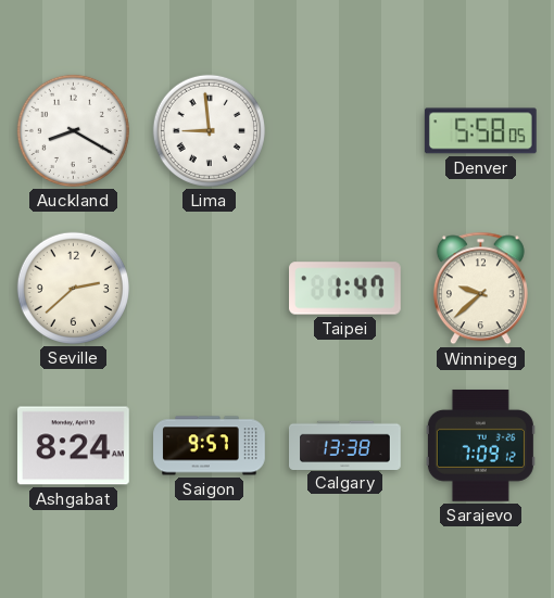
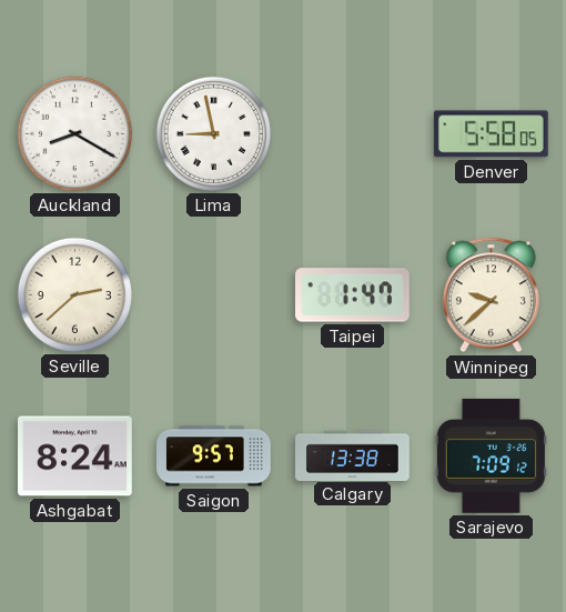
Lima: 8:59 -> 8:58 (213, 133)
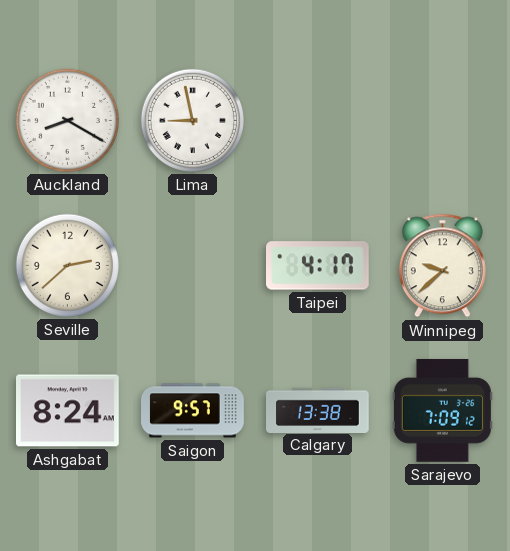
Denver: 5:58 -> none (491, 134)
Taipei: 1:47 -> 4:17 (318, 266)
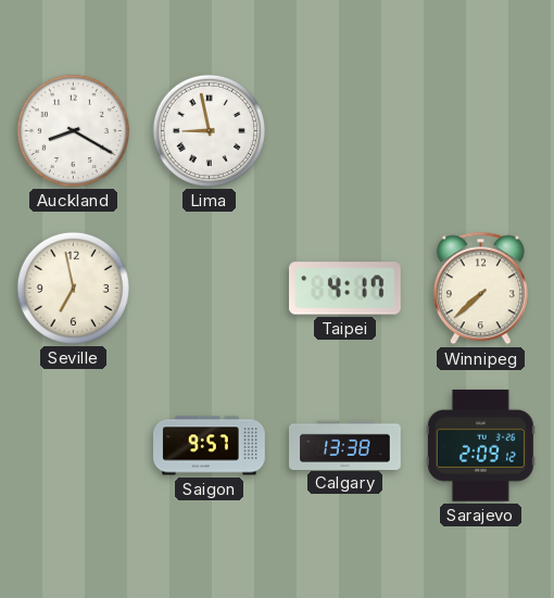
Seville: 2:38 -> 6:58 (73, 288)
Winnipeg: 9:38 -> 7:38 (480, 289)
Ashgabat: 8:24 -> none (68, 411)
Sarajevo: 7:09 -> 2:09 (480, 446)
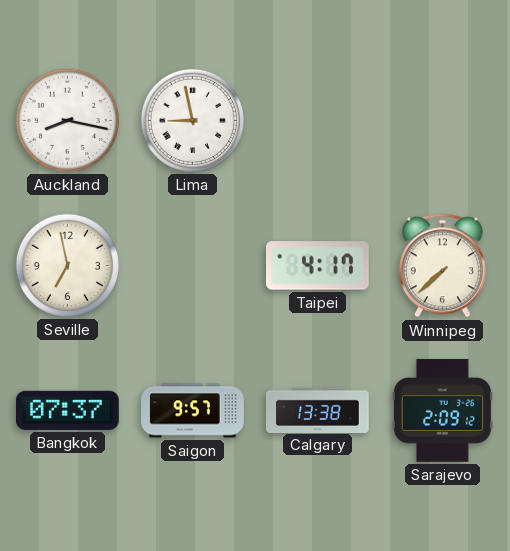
Auckland: 8:20 -> 8:17 (67, 120)
Bangkok: none -> 07:37 (67, 410)
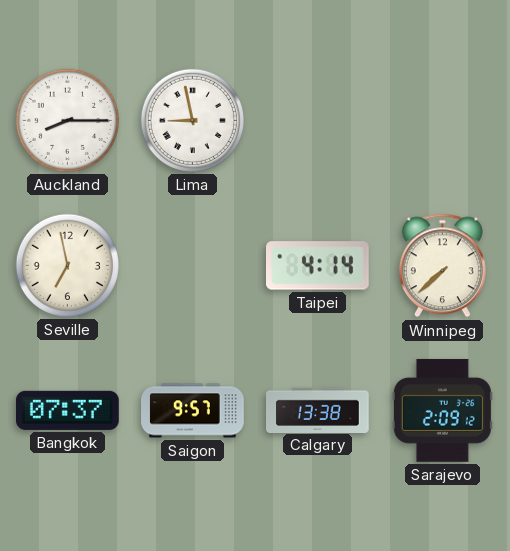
Auckland: 8:17 -> 8:15 (67, 120)
Taipei: 4:17 -> 4:14 (318, 266)
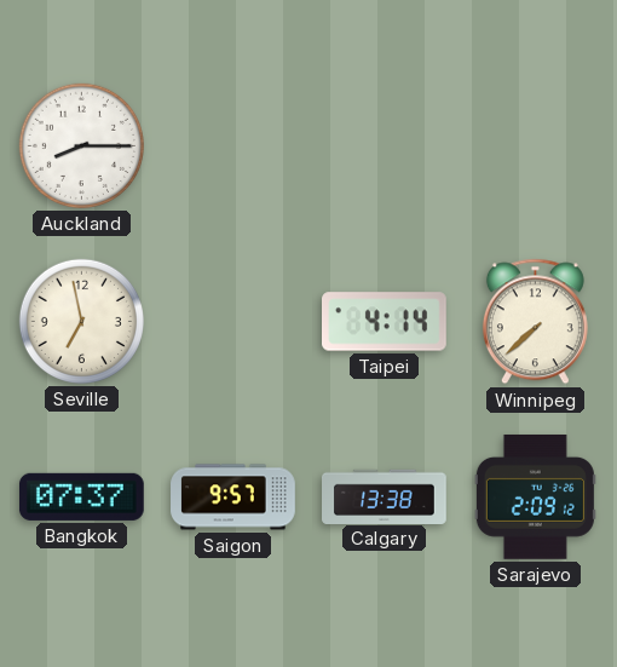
Lima: 8:58 -> none (192, 120)
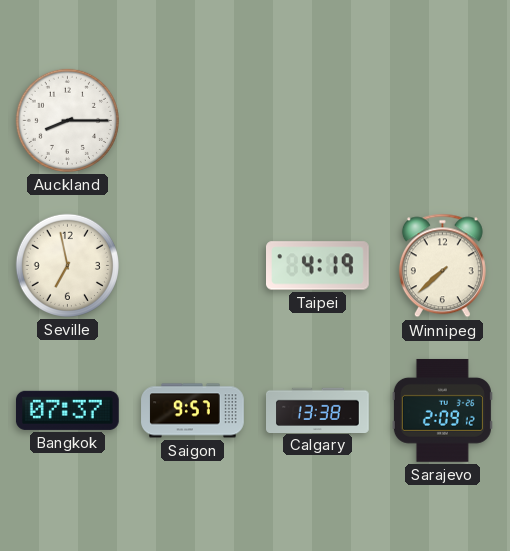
Taipei: 4:14 -> 4:19 (318, 266)
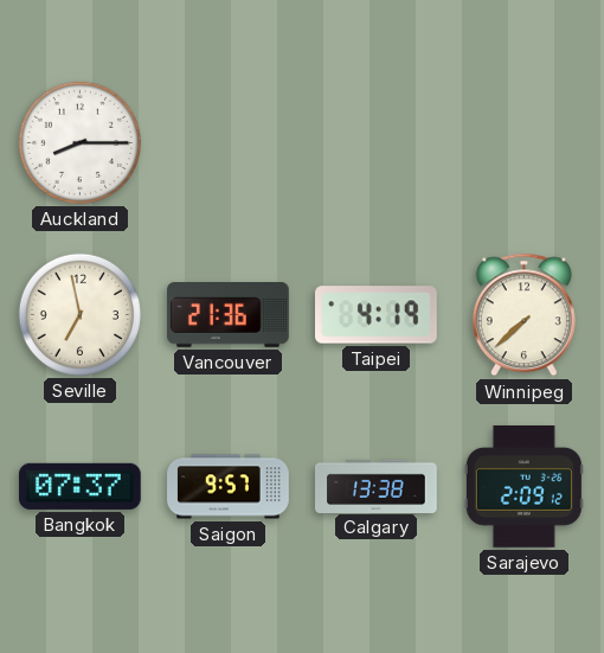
Vancouver: none -> 21:36 (229, 315)
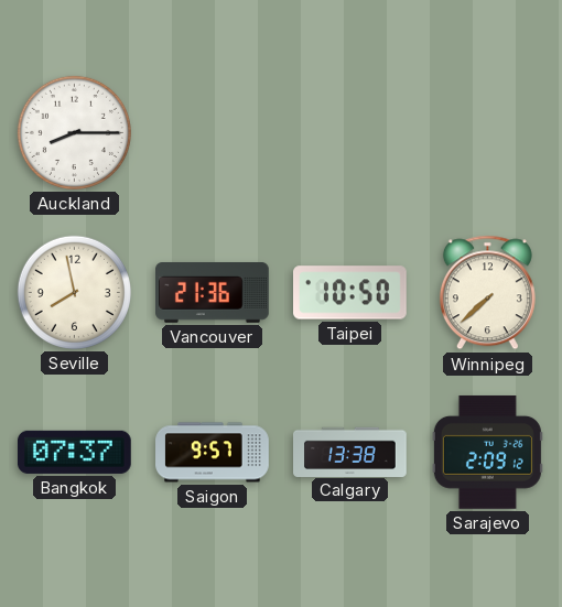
Seville: 6:58 -> 7:58 (74, 292)
Taipei: 4:19 -> 10:50 (350, 293)
